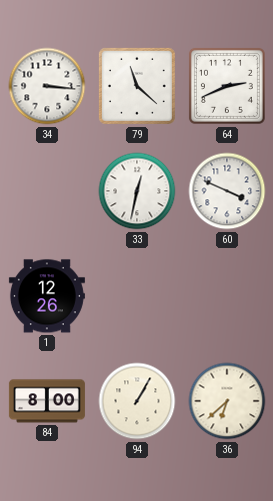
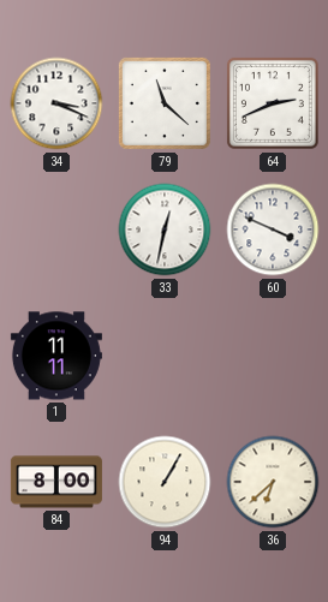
34: 3:16 -> 3:19 (56, 103)
1: 12:26 -> 11:11 (56, 356)
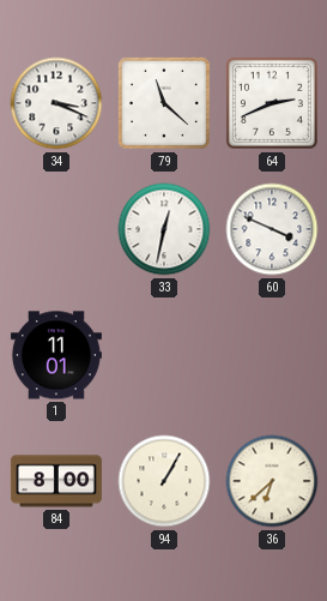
1: 11:11 -> 11:01 (56, 355)
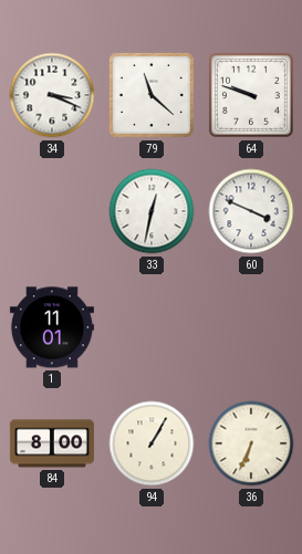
64: 2:41 -> 9:48 (251, 95)
36: 6:38 -> 6:34 (251, 443)
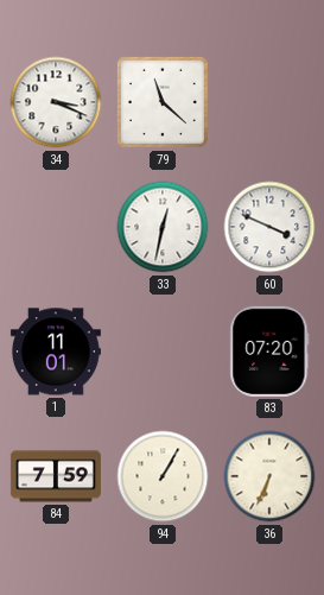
64: 9:48 -> none (251, 95)
83: none -> 07:20 (269, 352)
84: 8:00 -> 7:59 (56, 476)
